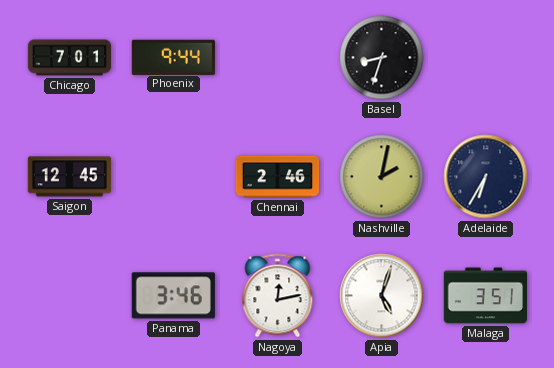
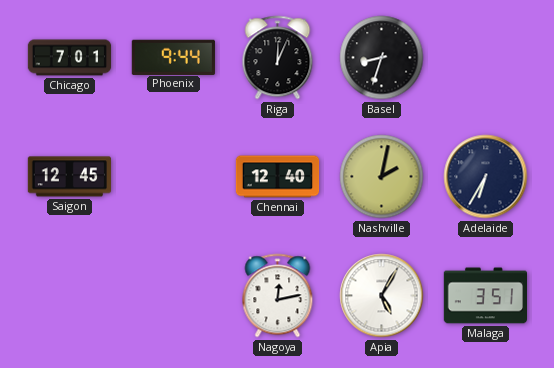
Riga: none -> 12:04 (278, 58)
Chennai: 2:46 -> 12:40 (278, 177)
Panama: 3:46 -> none (173, 296)
Apia: 5:03 -> 5:05 (382, 296)
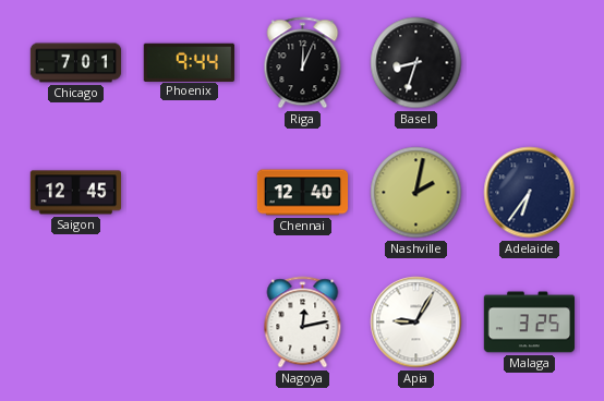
Adelaide: 6:35 -> 6:36 (530, 193)
Apia: 5:05 -> 9:05 (416, 323)
Malaga: 3:51 -> 3:25 (529, 323)
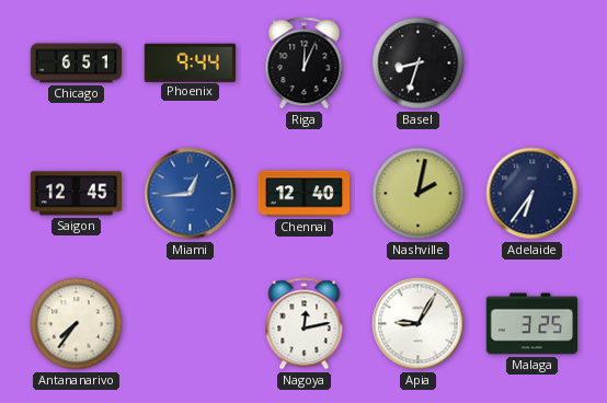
Chicago: 7:01 -> 6:51 (77, 64)
Miami: none -> 12:44 (191, 194)
Antananarivo: none -> 7:36 (77, 324)
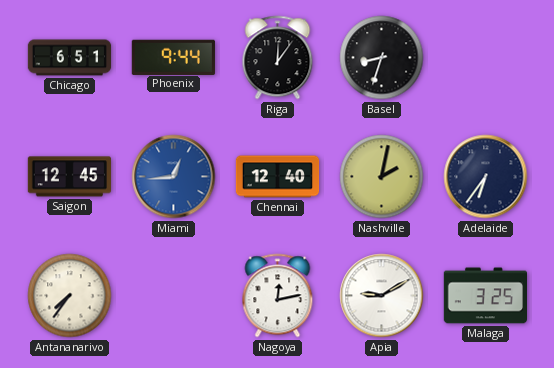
Riga: 12:04 -> 12:06 (278, 58)
Apia: 9:05 -> 9:10 (382, 296)
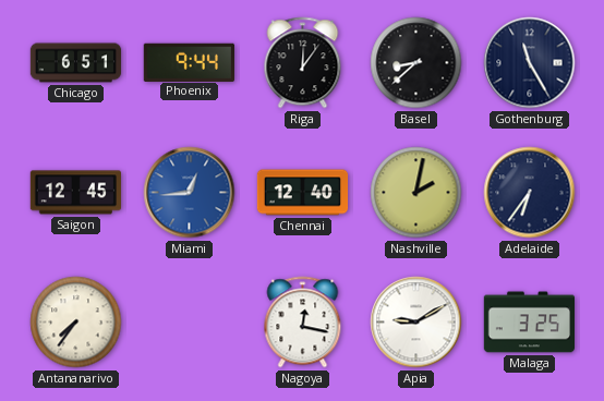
Basel: 8:33 -> 8:38 (416, 63)
Gothenburg: none -> 11:25 (530, 63)
Nagoya: 12:13 -> 12:17 (303, 323)
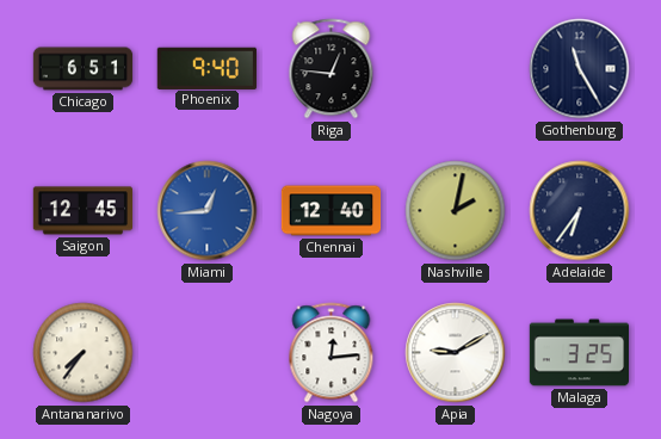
Phoenix: 9:44 -> 9:40 (206, 68)
Riga: 12:06 -> 12:46 (332, 69)
Basel: 8:38 -> none (416, 63)
Nagoya: 12:17 -> 12:14 (332, 353)
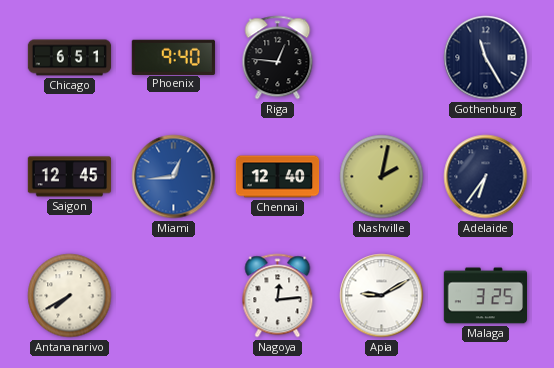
Antananarivo: 7:36 -> 7:40 (70, 296)
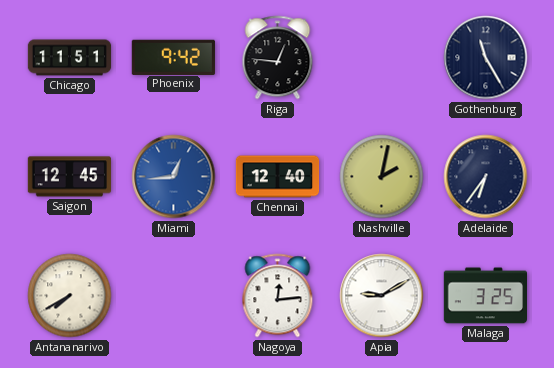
Chicago: 6:51 -> 11:51 (70, 58)
Phoenix: 9:40 -> 9:42 (173, 57)
